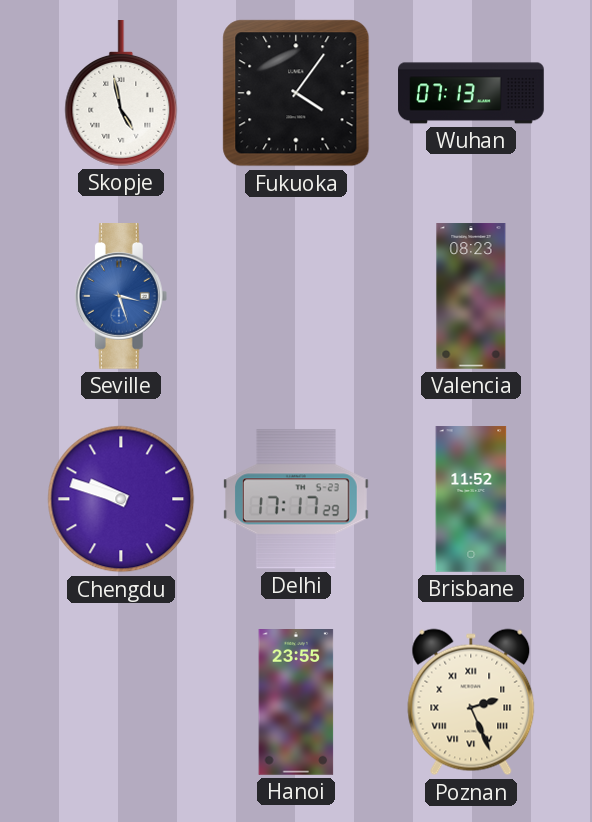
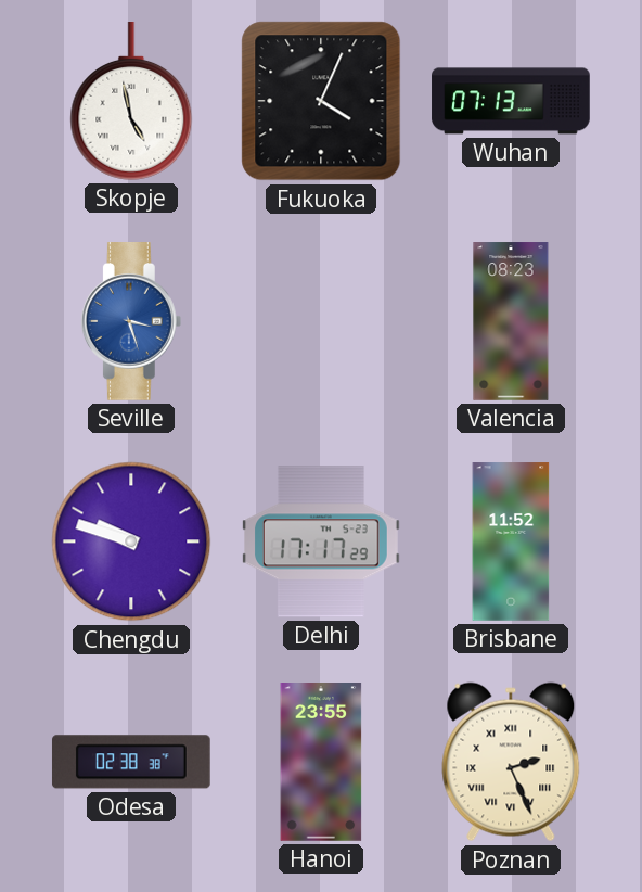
Fukuoka: 4:06 -> 4:04 (321, 101)
Odesa: none -> 02:38 (131, 762)
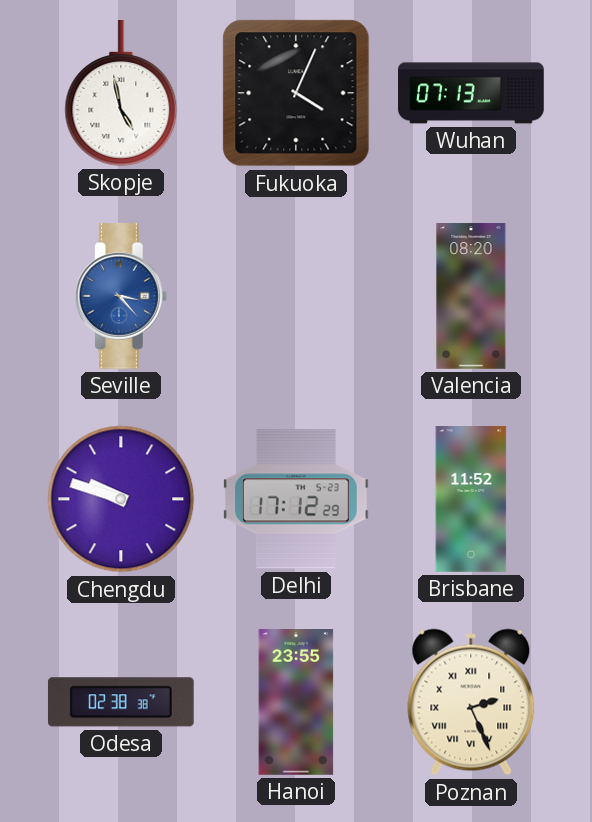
Seville: 3:27 -> 3:23 (121, 297)
Valencia: 08:23 -> 08:20 (471, 296)
Delhi: 17:17 -> 17:12 (297, 499)
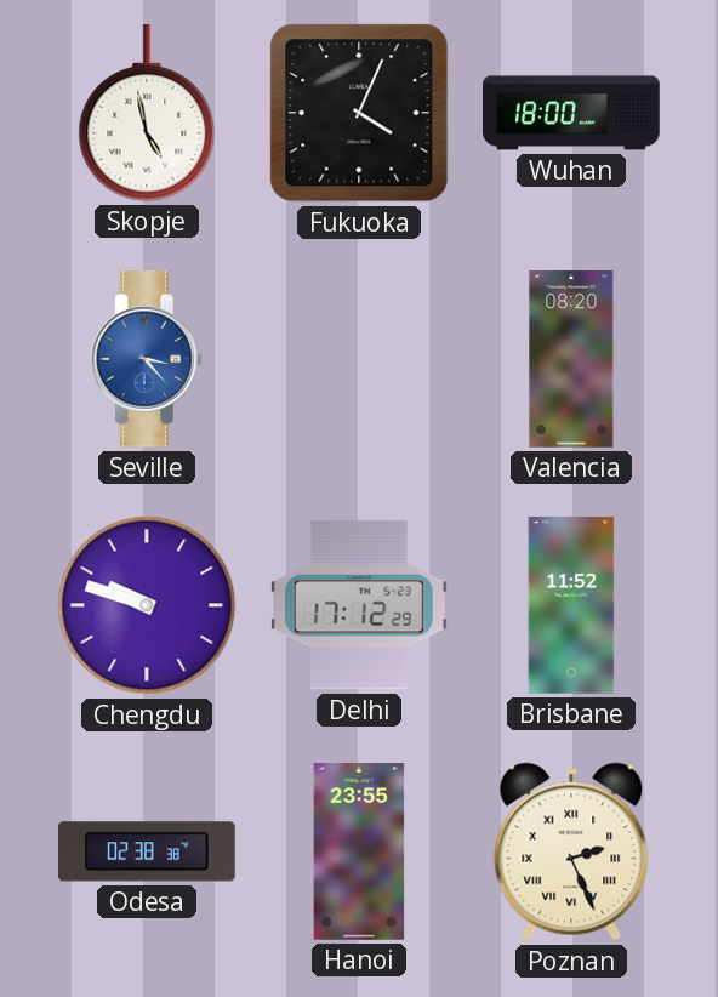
Wuhan: 07:13 -> 18:00 (571, 113)
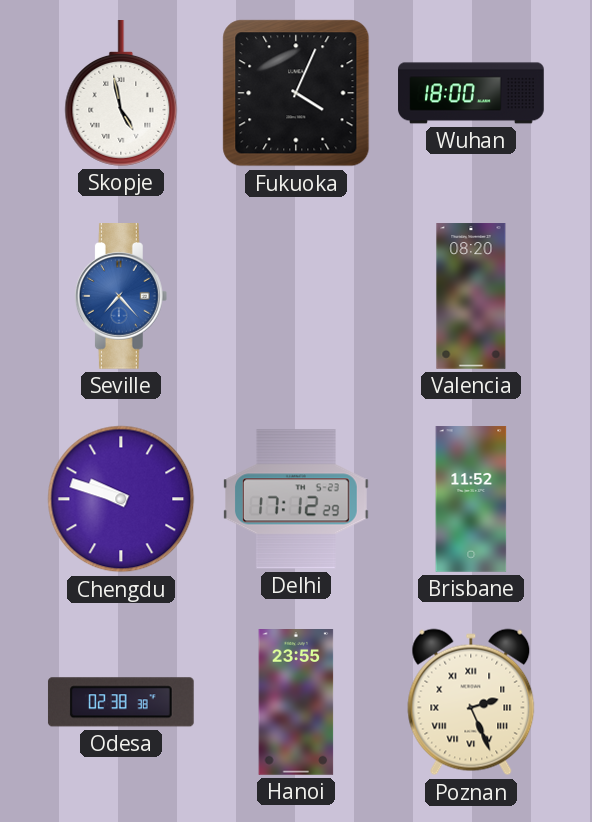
Seville: 3:23 -> 7:23 (121, 297)
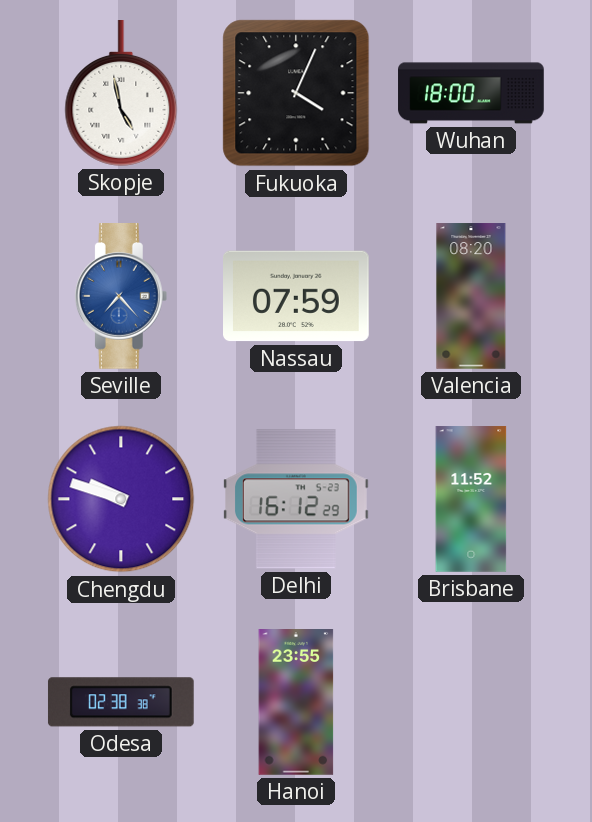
Nassau: none -> 07:59 (297, 296)
Delhi: 17:12 -> 16:12 (297, 499)
Poznan: 2:26 -> none (471, 702)
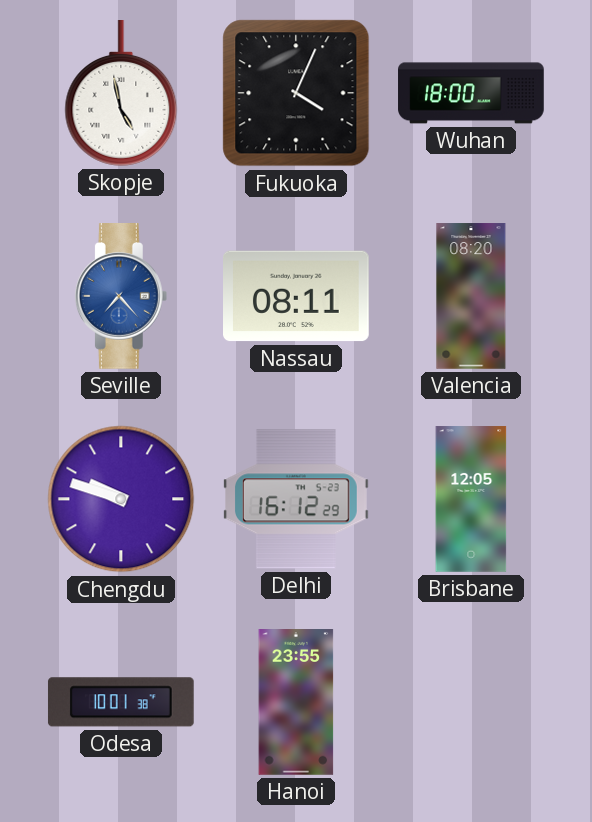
Nassau: 07:59 -> 08:11 (297, 296)
Brisbane: 11:52 -> 12:05 (471, 499)
Odesa: 02:38 -> 10:01 (121, 702)
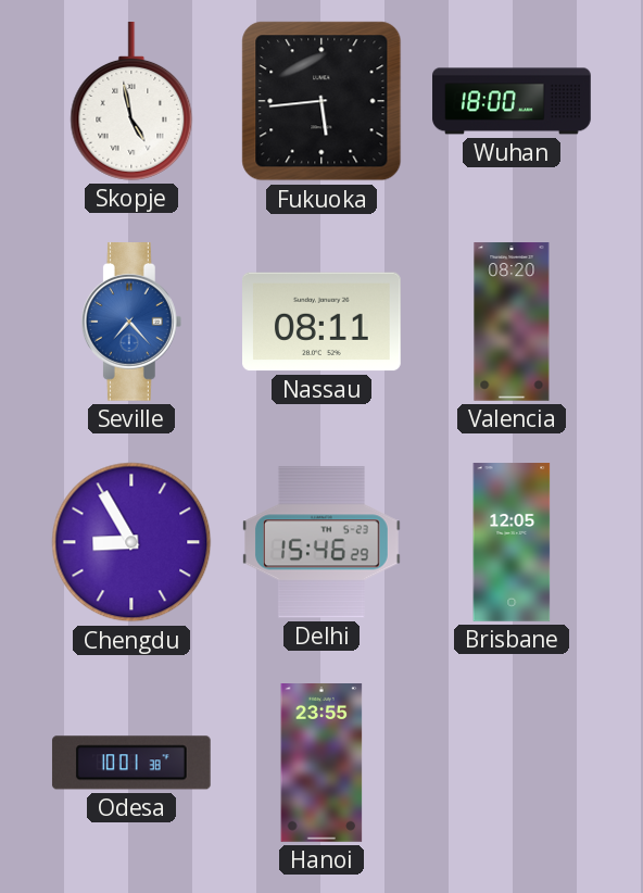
Fukuoka: 4:04 -> 5:44 (321, 101)
Chengdu: 9:48 -> 8:55 (131, 542)
Delhi: 16:12 -> 15:46 (323, 542)
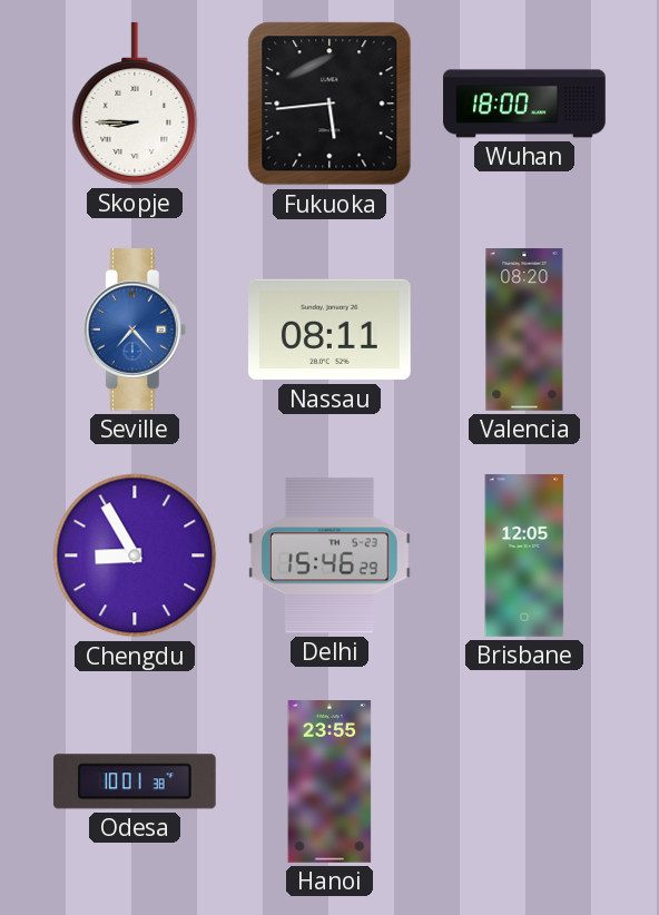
Skopje: 4:58 -> 8:45 (135, 105)
